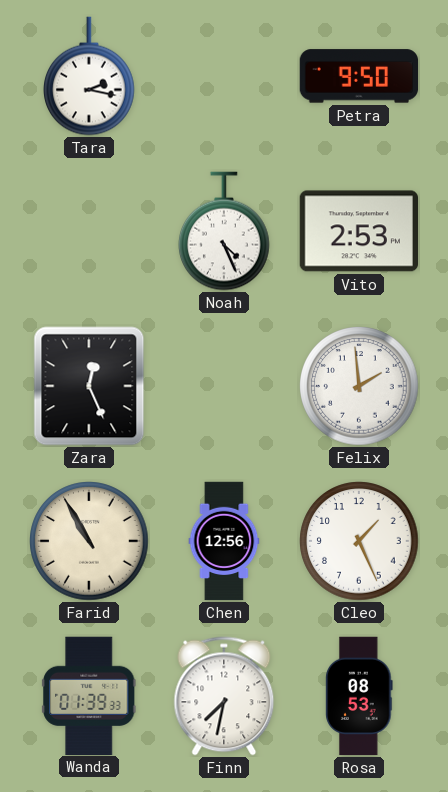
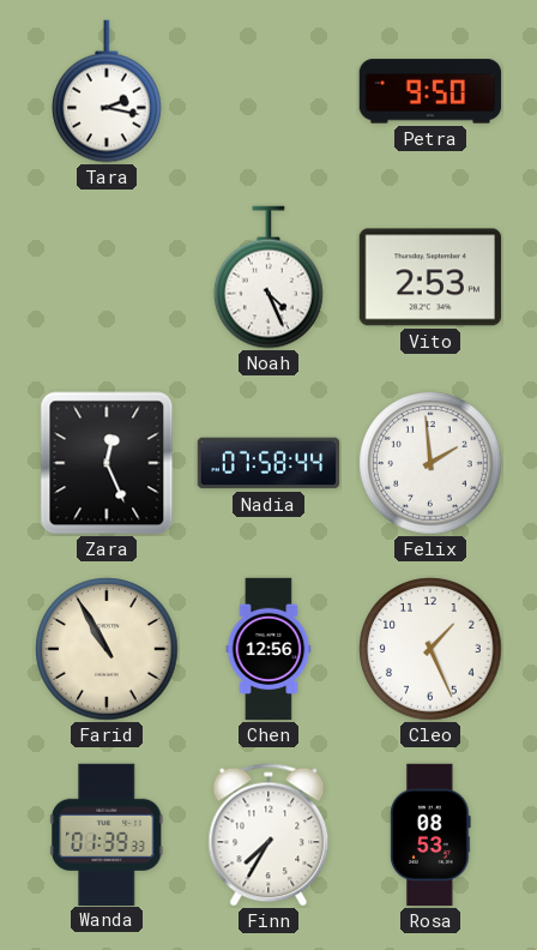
Nadia: none -> 07:58 (268, 463)
Finn: 7:32 -> 7:35 (268, 835)
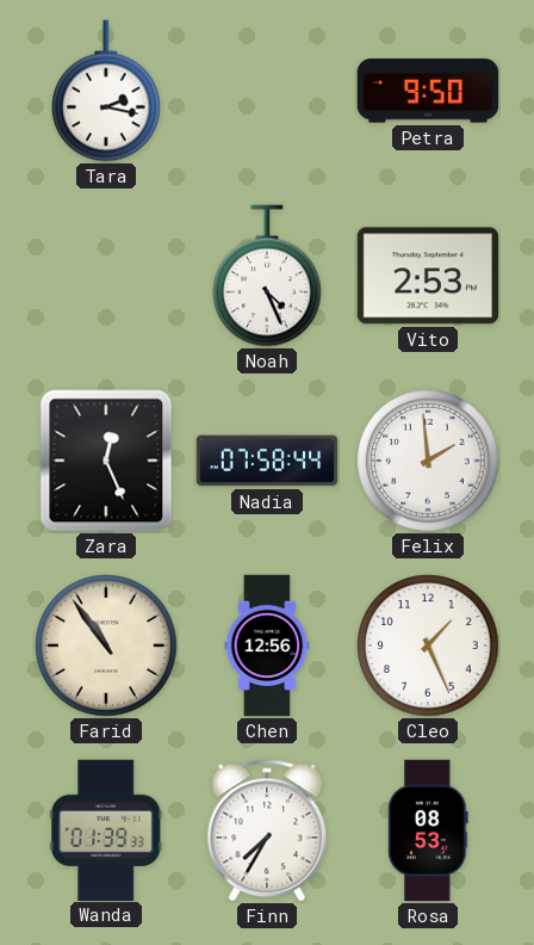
Farid: 10:55 -> 10:54 (106, 646)
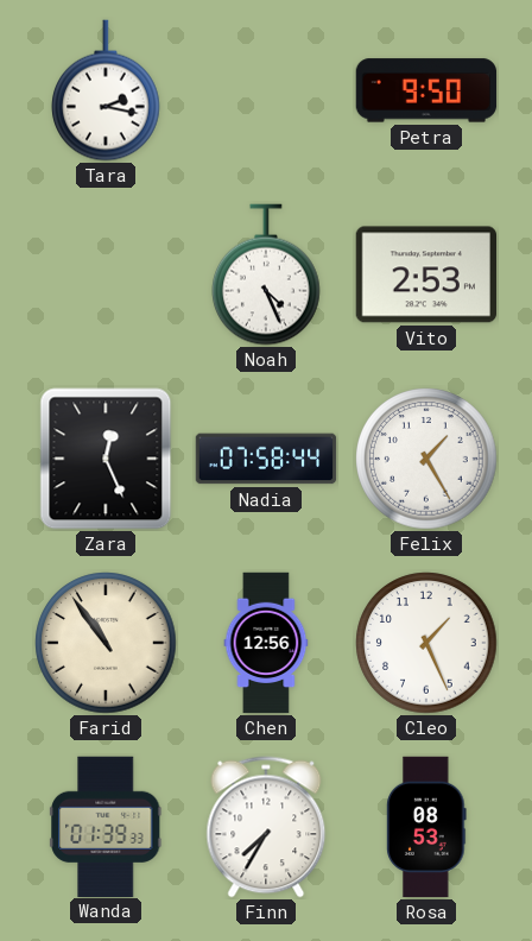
Felix: 1:59 -> 1:25 (426, 459)
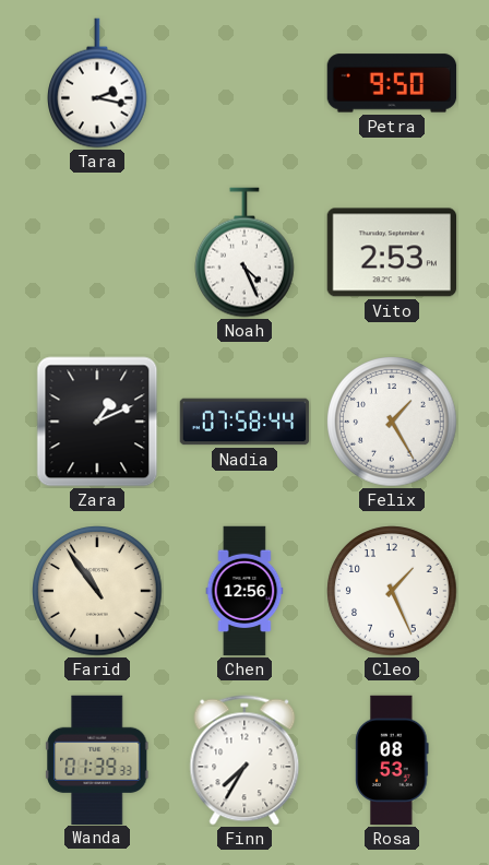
Zara: 12:26 -> 1:11 (97, 422)
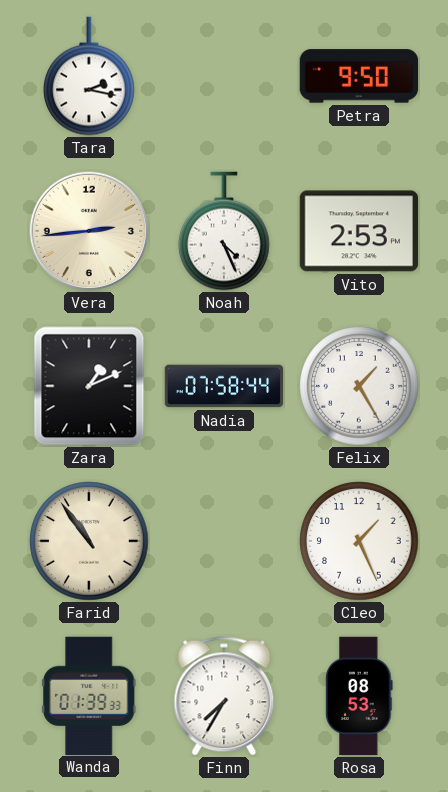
Vera: none -> 2:44 (89, 231)
Chen: 12:56 -> none (244, 591)
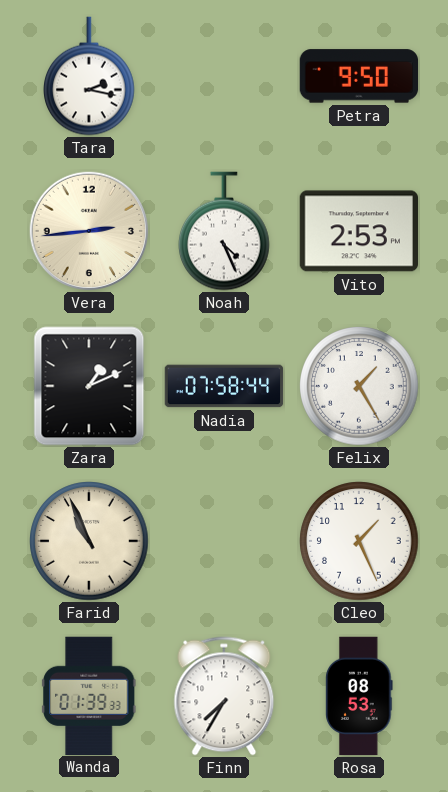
Farid: 10:54 -> 10:56 (89, 541)
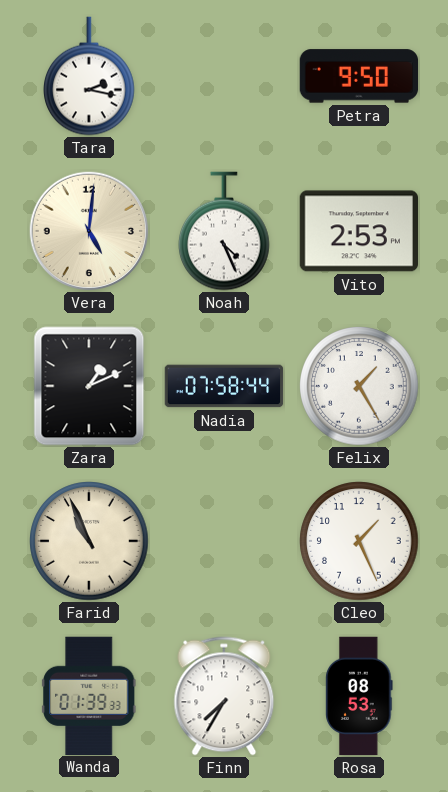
Vera: 2:44 -> 5:01 (89, 231)
